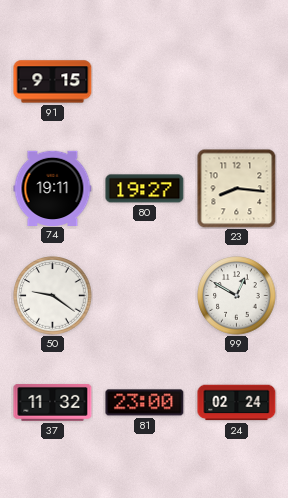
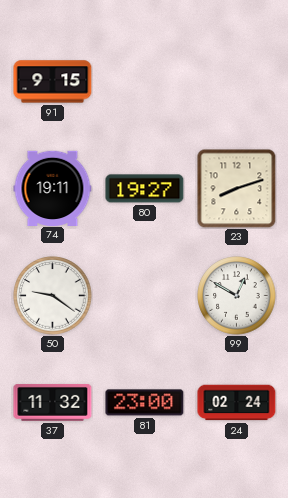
23: 8:16 -> 8:12 (237, 189)
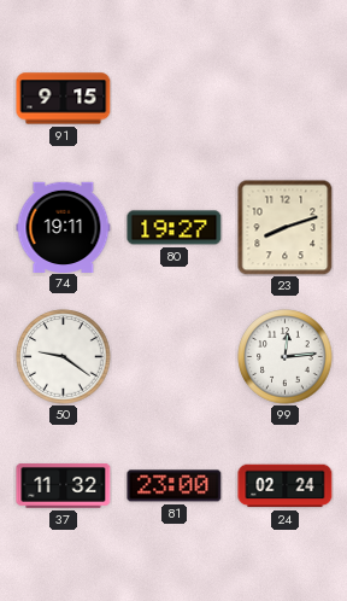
99: 12:50 -> 12:14 (286, 357)
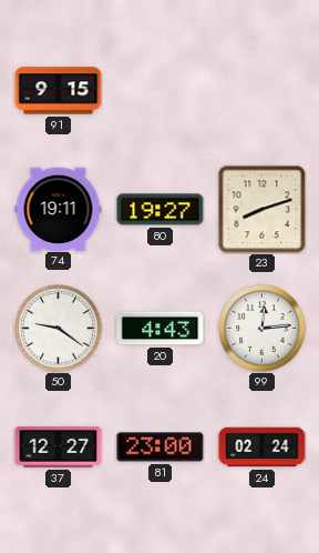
20: none -> 4:43 (161, 329)
37: 11:32 -> 12:27 (59, 448)
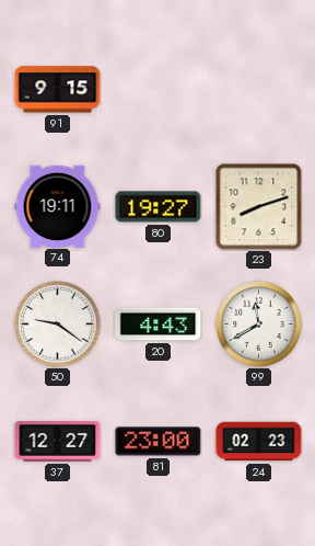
99: 12:14 -> 11:40 (259, 325)
24: 02:24 -> 02:23 (259, 442)
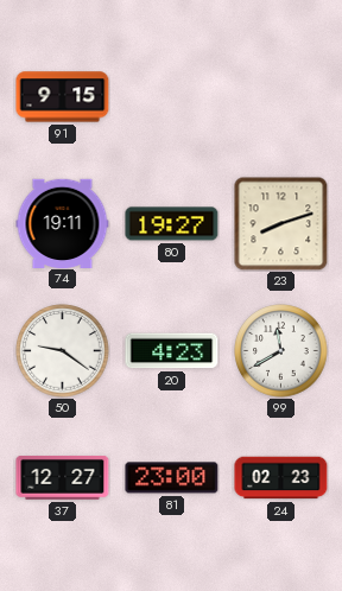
20: 4:43 -> 4:23 (172, 351)
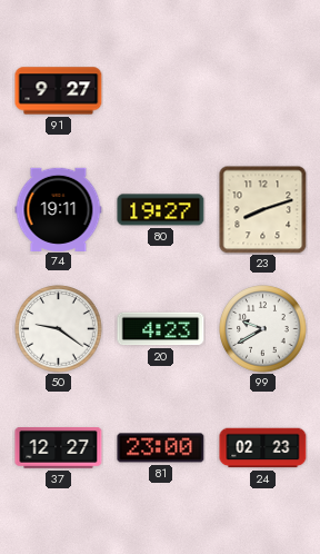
91: 9:15 -> 9:27 (59, 91)
99: 11:40 -> 9:40 (263, 329)
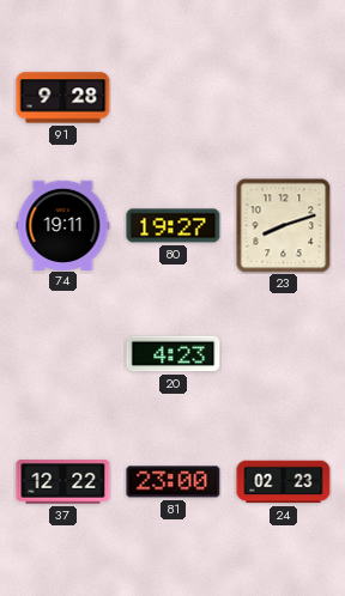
91: 9:27 -> 9:28 (63, 98)
50: 9:21 -> none (59, 329)
99: 9:40 -> none (263, 329)
37: 12:27 -> 12:22 (63, 482)
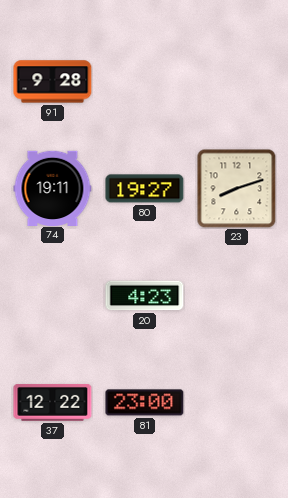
24: 02:23 -> none (284, 482)
